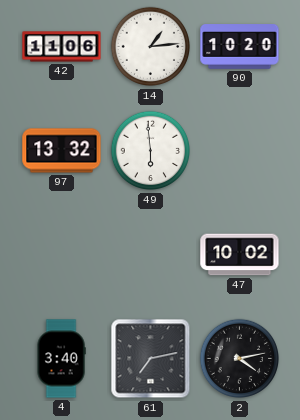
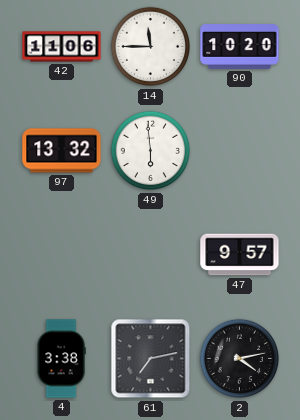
14: 1:14 -> 11:45 (151, 47)
47: 10:02 -> 9:57 (240, 255)
4: 3:40 -> 3:38 (61, 359)
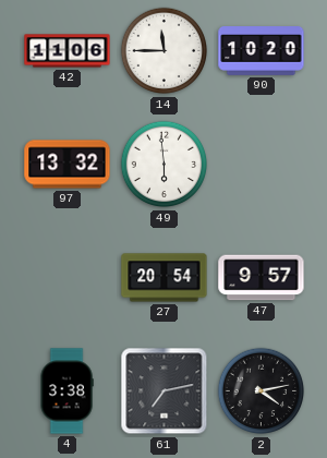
27: none -> 20:54 (165, 278)
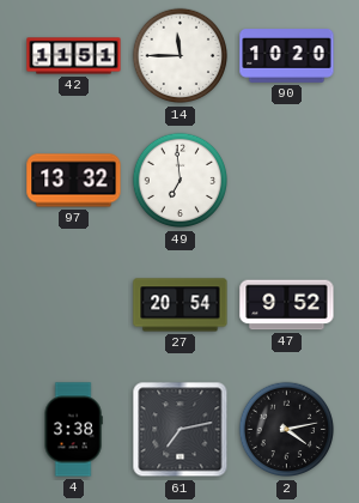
42: 11:06 -> 11:51 (74, 56)
49: 5:59 -> 6:59 (181, 181)
47: 9:57 -> 9:52 (287, 305)
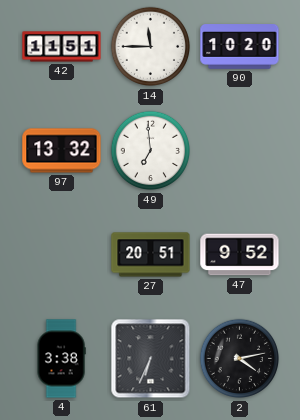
27: 20:54 -> 20:51 (151, 255)
61: 7:13 -> 6:34 (151, 359)
